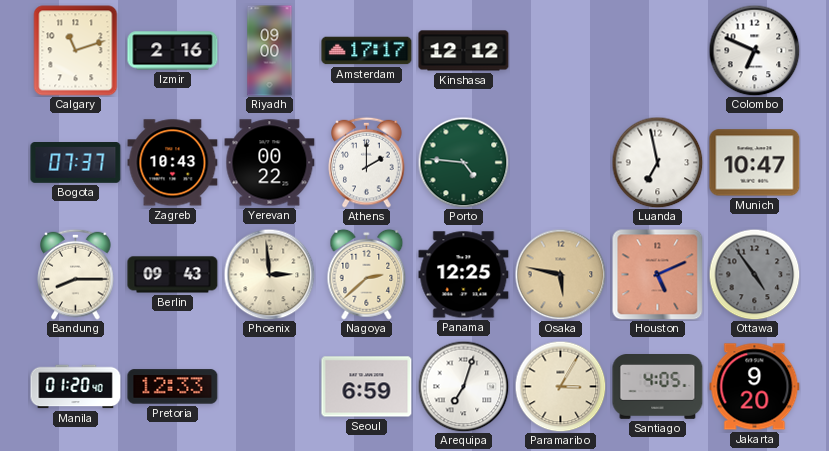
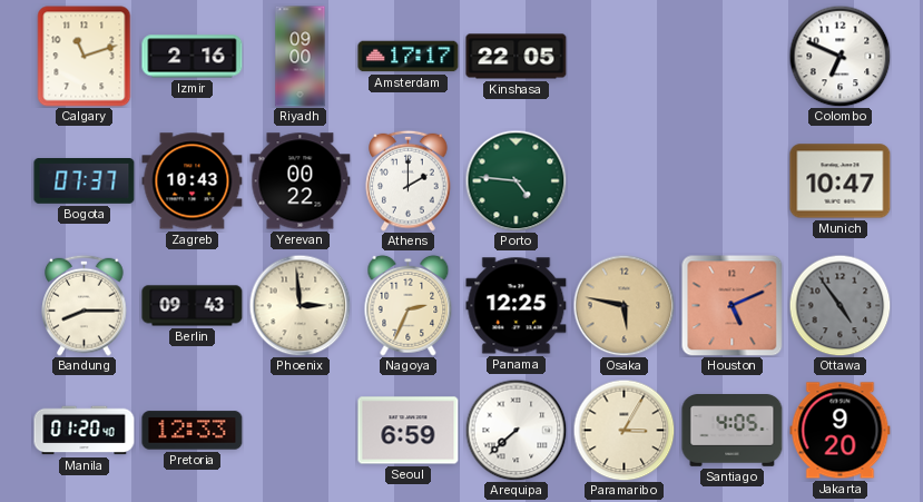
Kinshasa: 12:12 -> 22:05 (517, 57)
Luanda: 6:58 -> none (657, 162)
Nagoya: 2:38 -> 2:34 (409, 305)
Arequipa: 7:03 -> 7:38 (515, 430)
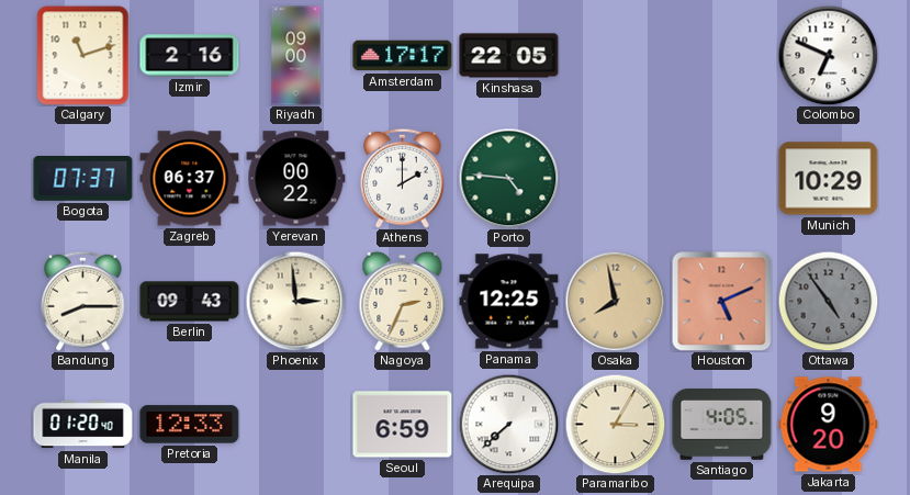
Zagreb: 10:43 -> 06:37 (190, 179)
Munich: 10:47 -> 10:29 (829, 179)
Osaka: 5:47 -> 7:58 (615, 301)
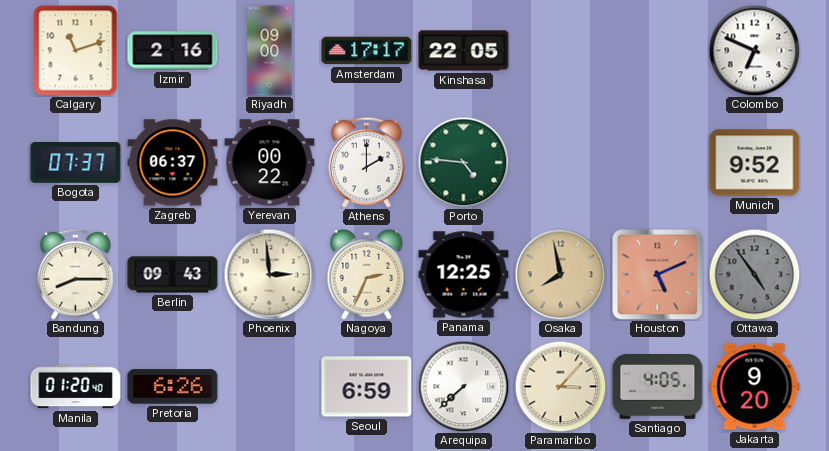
Munich: 10:29 -> 9:52 (755, 163)
Pretoria: 12:33 -> 6:26 (173, 387)
Paramaribo: 3:05 -> 3:07 (560, 386)
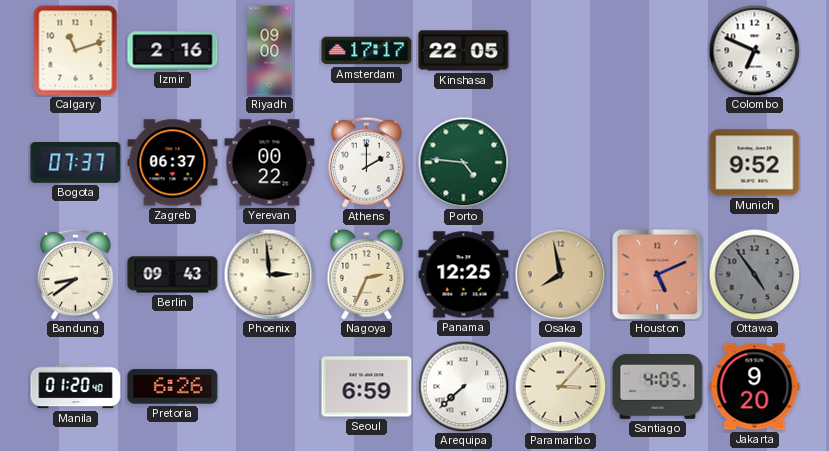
Bandung: 8:15 -> 8:39 (76, 274)
